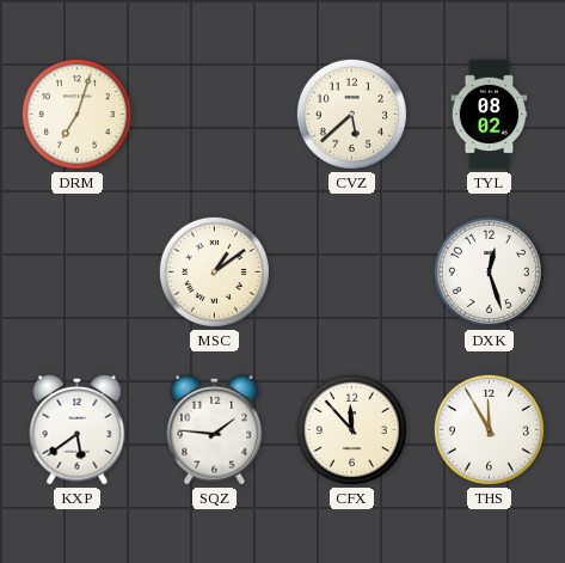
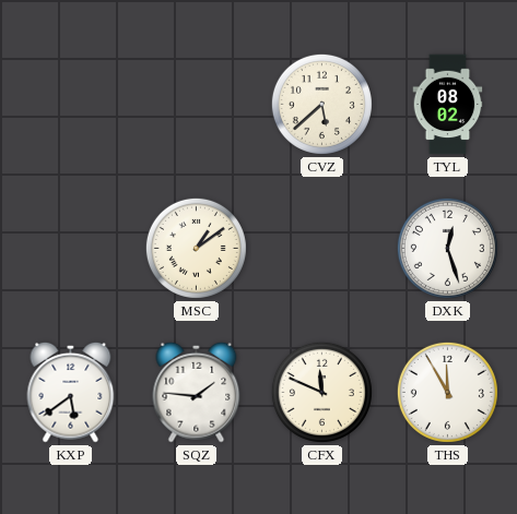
DRM: 7:03 -> none (76, 114)
CFX: 11:53 -> 11:49 (321, 392)
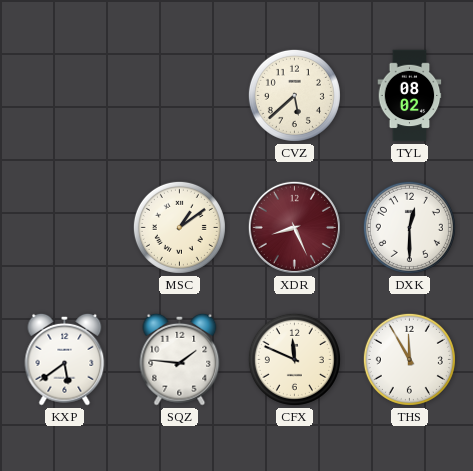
XDR: none -> 8:26 (294, 227)
DXK: 12:27 -> 12:30 (409, 227)
